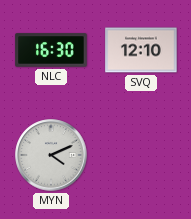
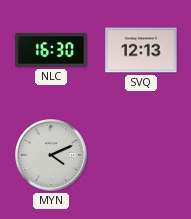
SVQ: 12:10 -> 12:13 (141, 50)
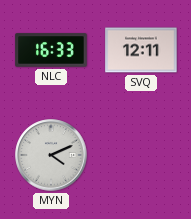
NLC: 16:30 -> 16:33 (51, 50)
SVQ: 12:13 -> 12:11 (141, 50)
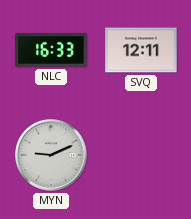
MYN: 4:11 -> 9:11 (51, 155)
